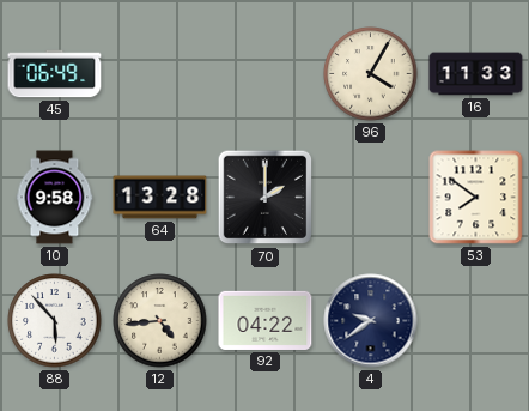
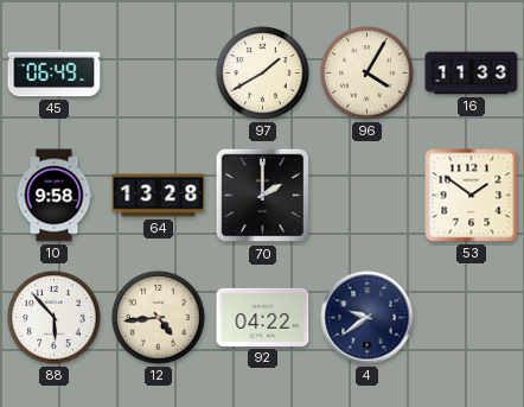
97: none -> 1:40 (263, 74)
53: 7:51 -> 1:51 (472, 196)
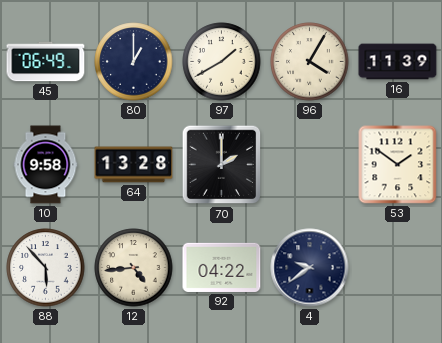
80: none -> 1:00 (134, 62)
16: 11:33 -> 11:39 (398, 62)
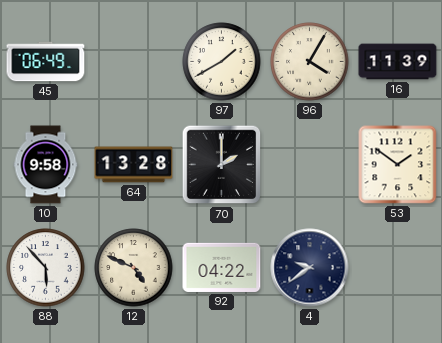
80: 1:00 -> none (134, 62)
12: 4:44 -> 4:49 (134, 268)
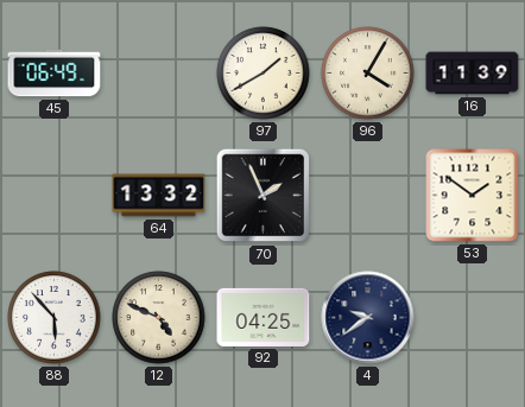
10: 9:58 -> none (46, 165)
64: 13:28 -> 13:32 (159, 196)
70: 2:00 -> 1:56 (264, 196)
92: 04:22 -> 04:25 (264, 317)
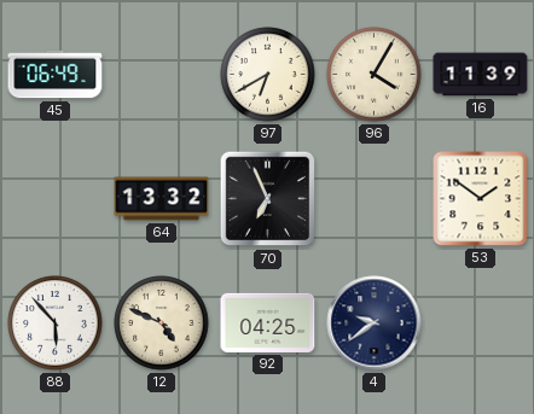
97: 1:40 -> 6:40 (268, 75)
70: 1:56 -> 6:56 (268, 199)
